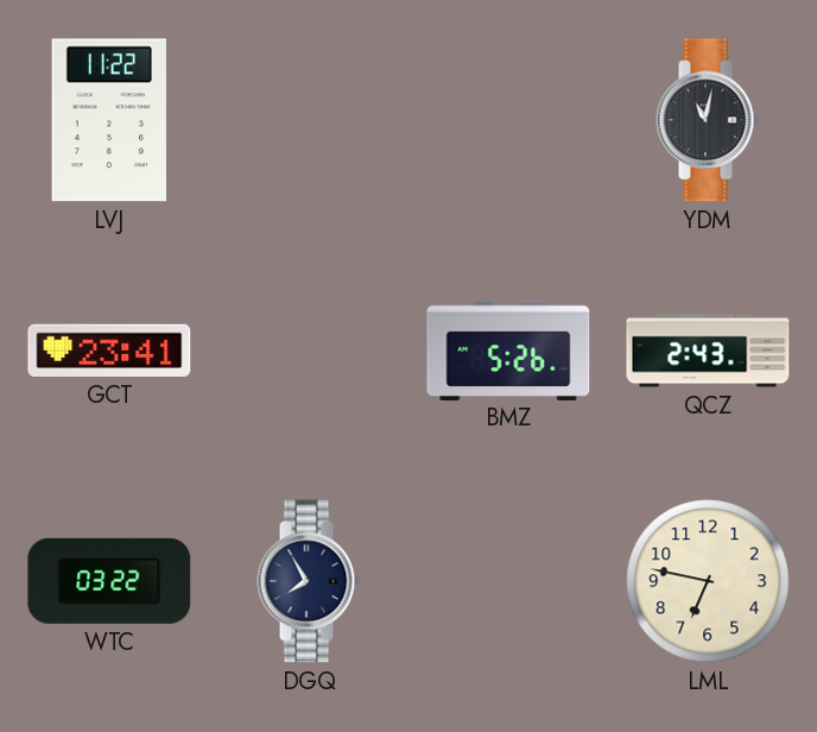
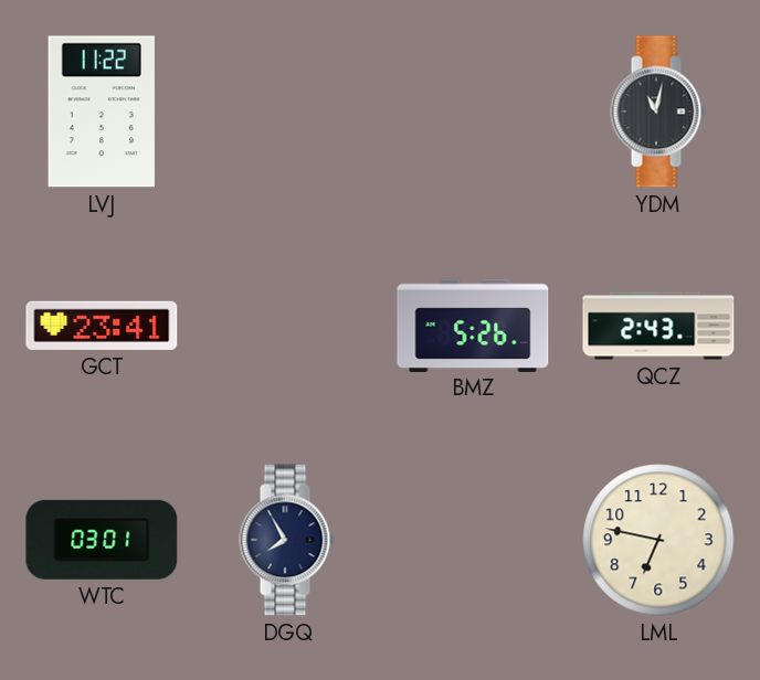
WTC: 03:22 -> 03:01 (102, 540)
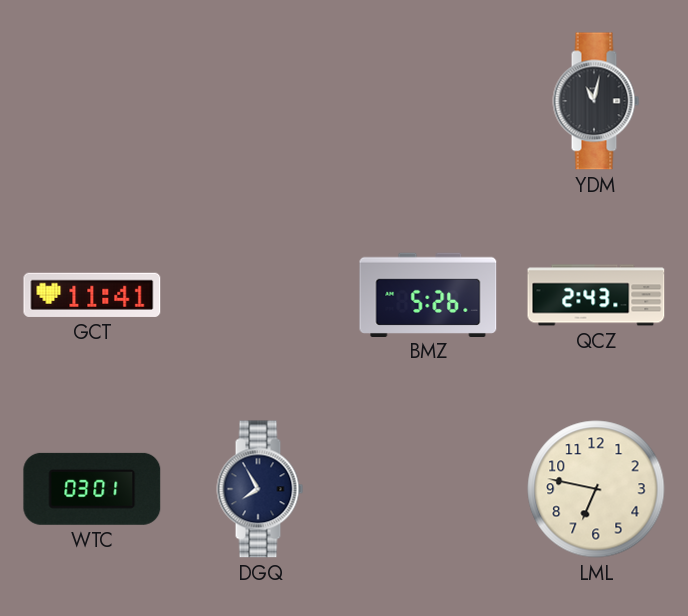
LVJ: 11:22 -> none (102, 111)
GCT: 23:41 -> 11:41 (92, 295)
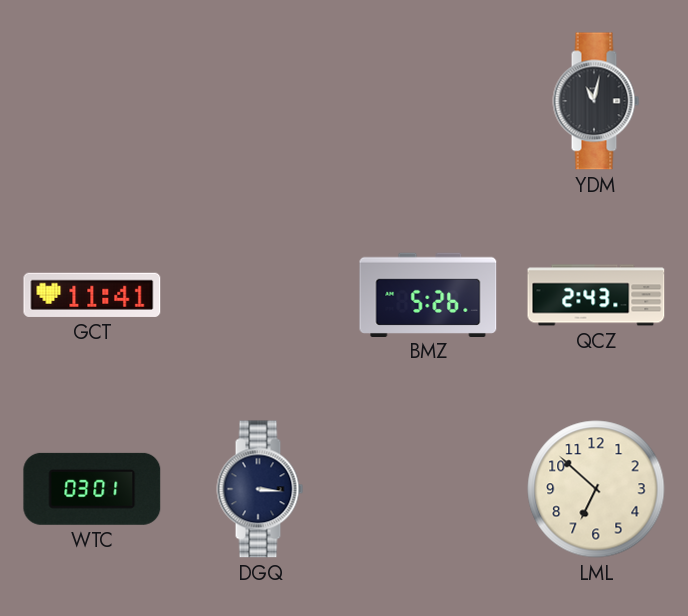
DGQ: 7:55 -> 3:16 (260, 489)
LML: 6:47 -> 6:52 (596, 489)
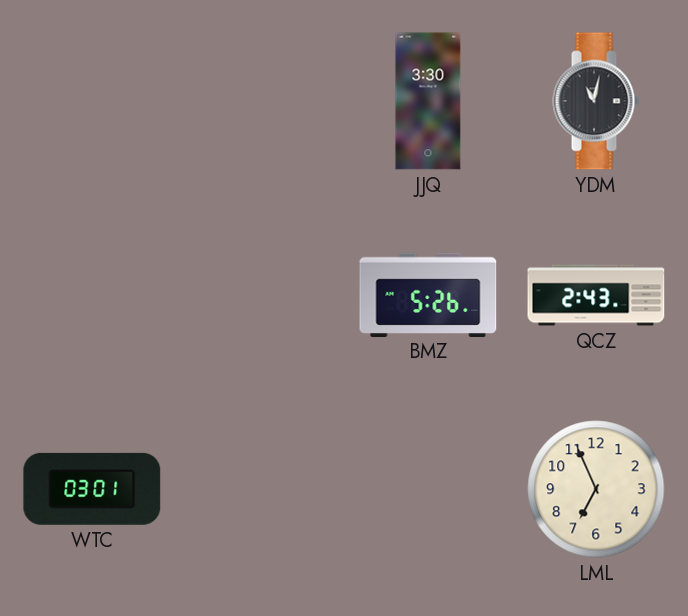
JJQ: none -> 3:30 (428, 101)
GCT: 11:41 -> none (92, 295)
DGQ: 3:16 -> none (260, 489)
LML: 6:52 -> 6:56 (596, 489)
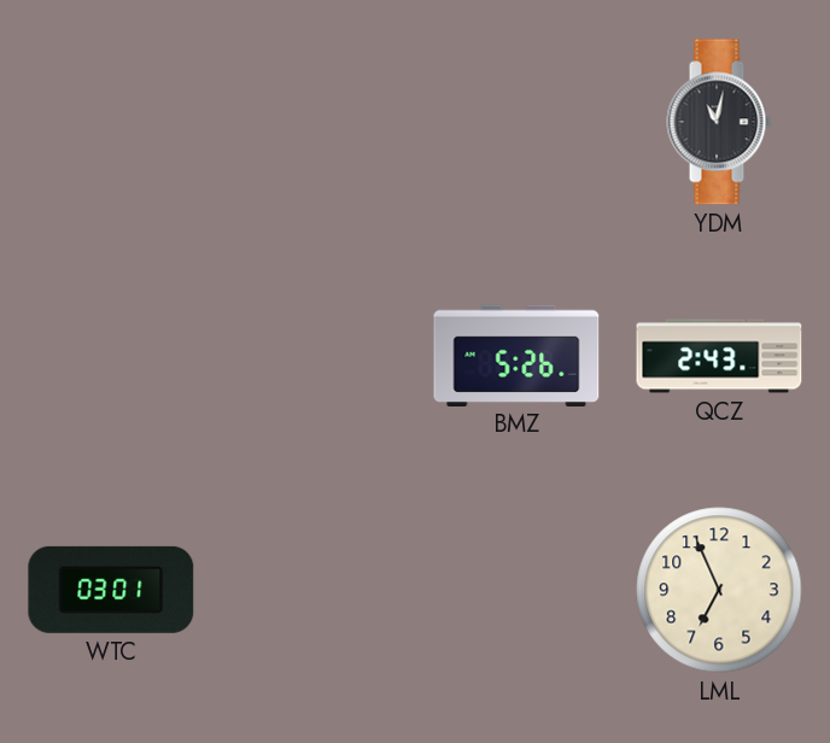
JJQ: 3:30 -> none (428, 101)
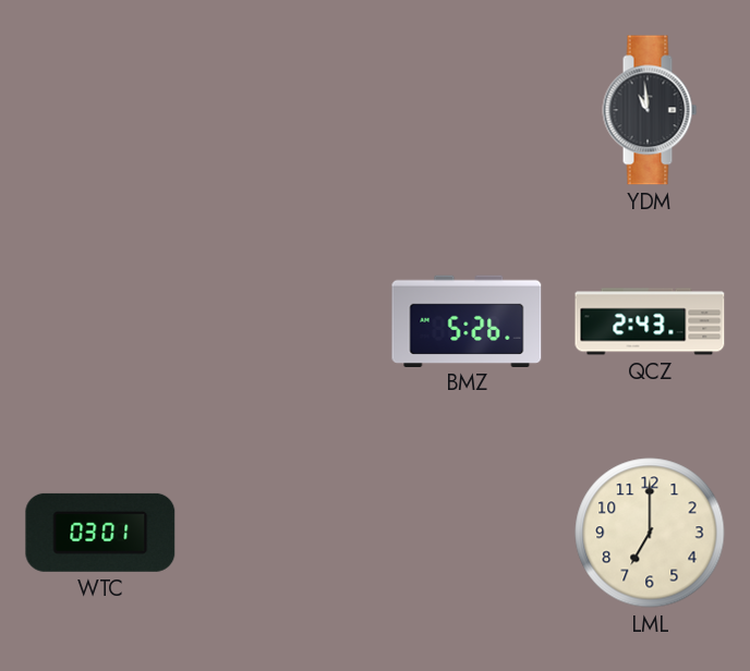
YDM: 11:02 -> 10:59 (650, 110)
LML: 6:56 -> 7:00 (650, 533)
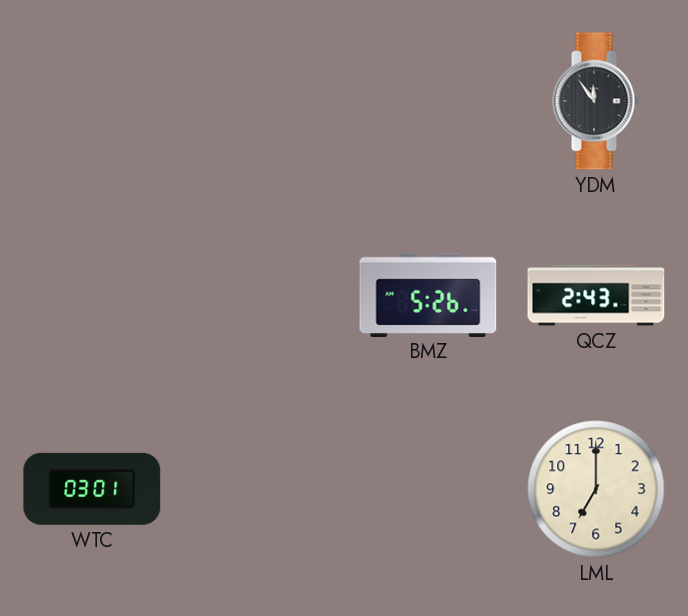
YDM: 10:59 -> 11:54 (596, 101)
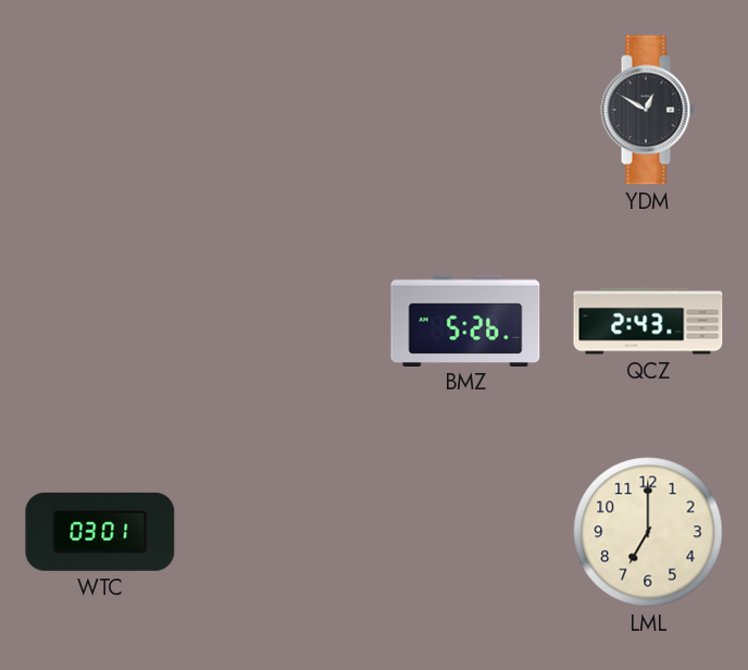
YDM: 11:54 -> 12:50 (648, 110)
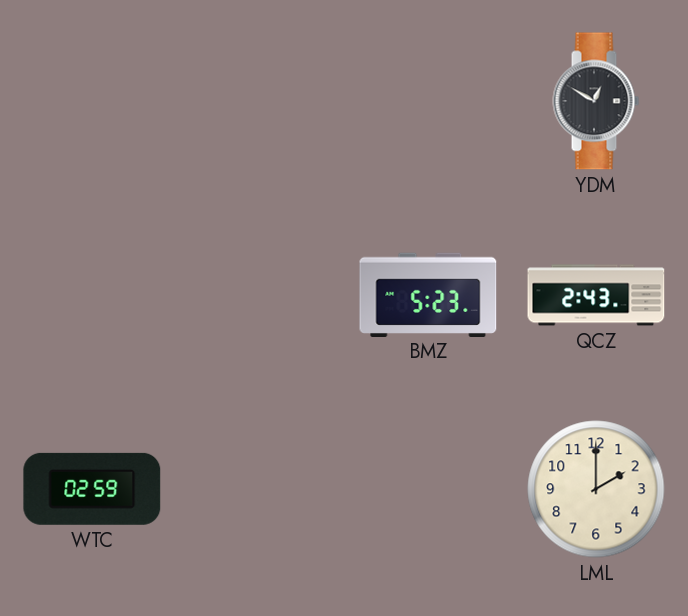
BMZ: 5:26 -> 5:23 (428, 294)
WTC: 03:01 -> 02:59 (92, 489)
LML: 7:00 -> 2:00 (596, 489)
